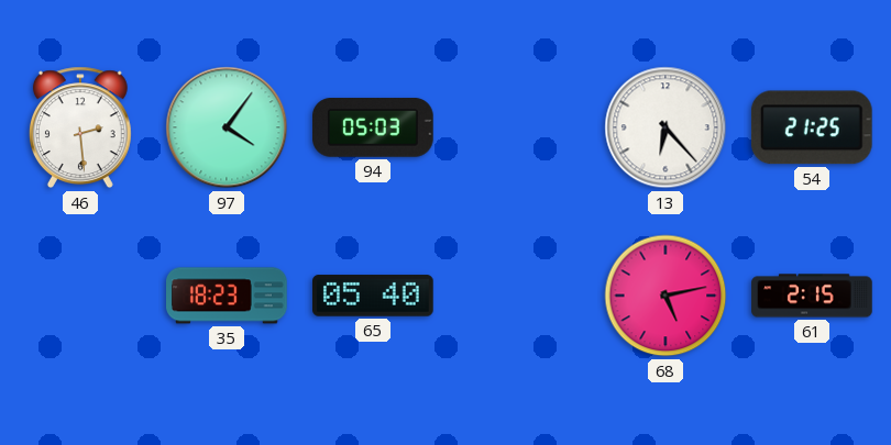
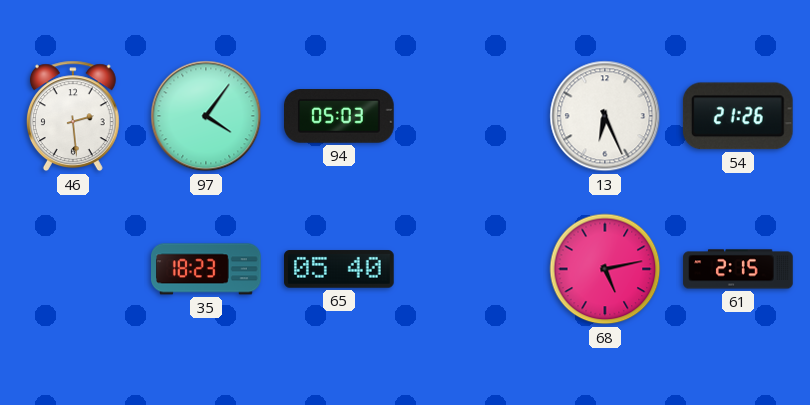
13: 6:23 -> 6:26 (605, 116)
54: 21:25 -> 21:26 (738, 116)
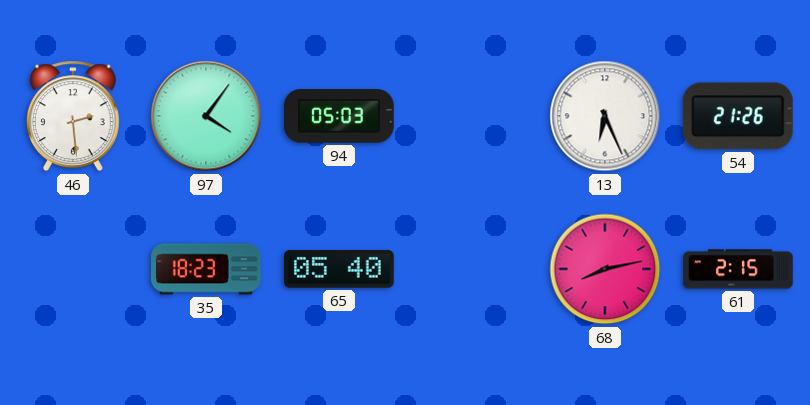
68: 5:13 -> 8:13 (605, 269)
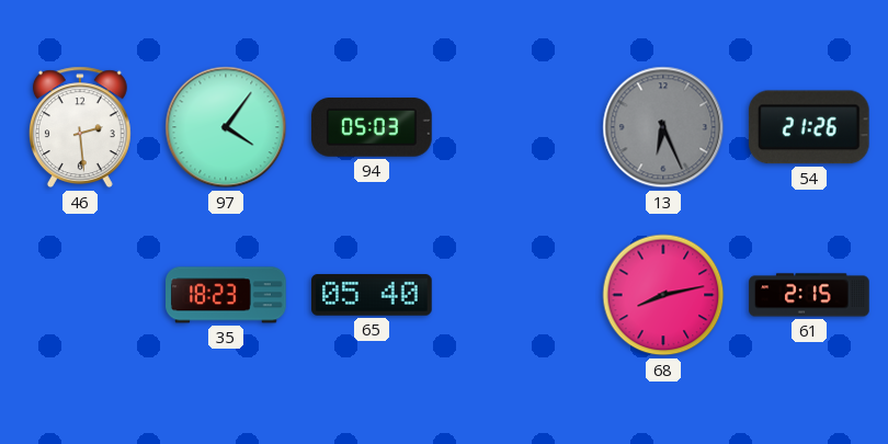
13 dial: white -> grey (663, 127)
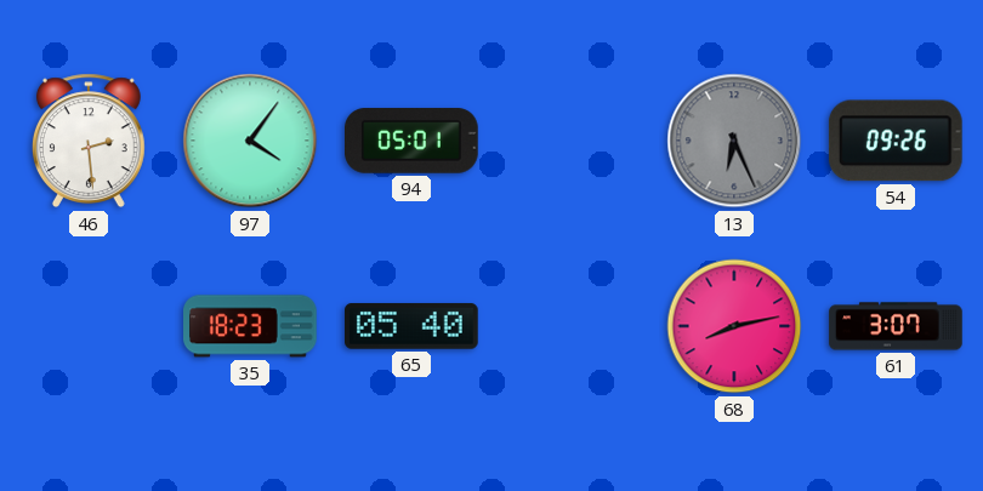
94: 05:03 -> 05:01 (413, 141)
54: 21:26 -> 09:26 (896, 141)
61: 2:15 -> 3:07 (896, 326)
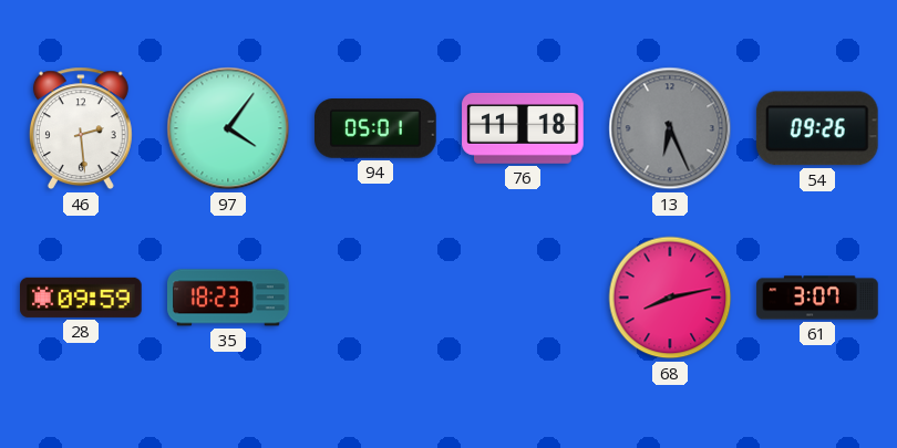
76: none -> 11:18 (523, 128)
28: none -> 09:59 (82, 298)
65: 05:40 -> none (411, 326)
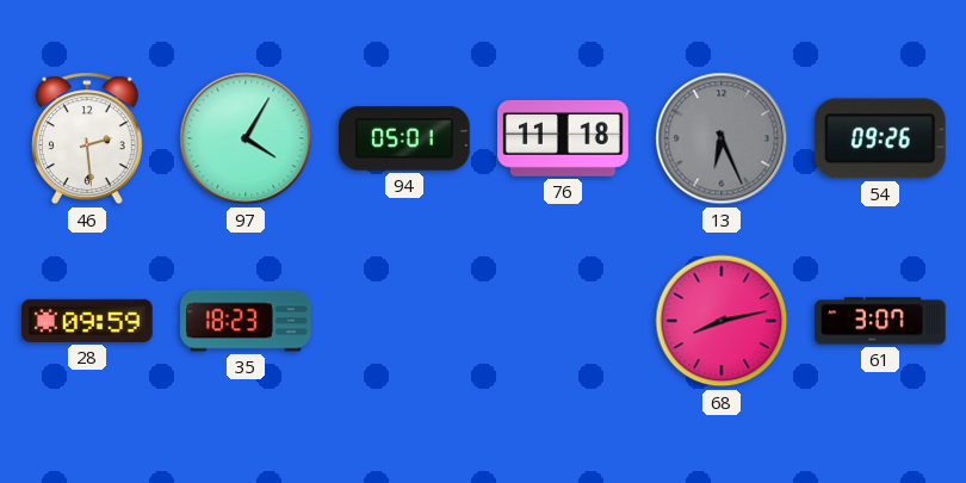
97: 4:06 -> 4:05 (246, 138)
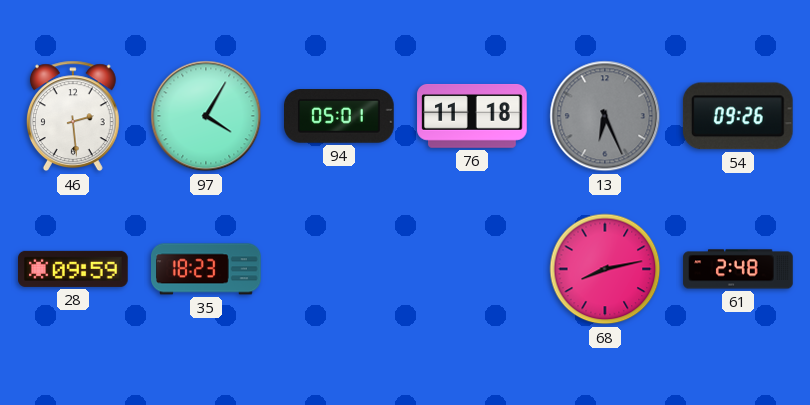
61: 3:07 -> 2:48 (738, 269)
